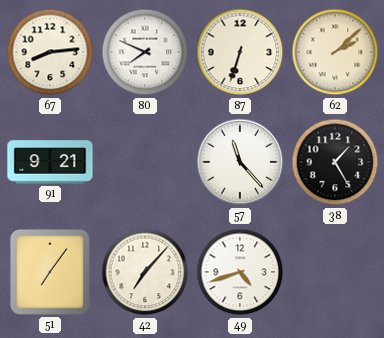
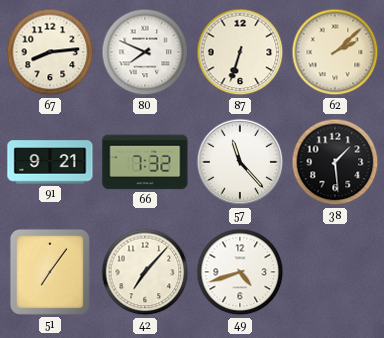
66: none -> 7:32 (145, 162)
38: 1:25 -> 1:29 (335, 162)
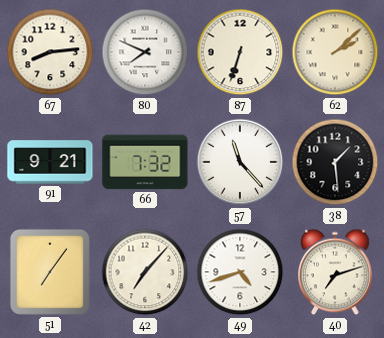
40: none -> 7:12 (335, 272)
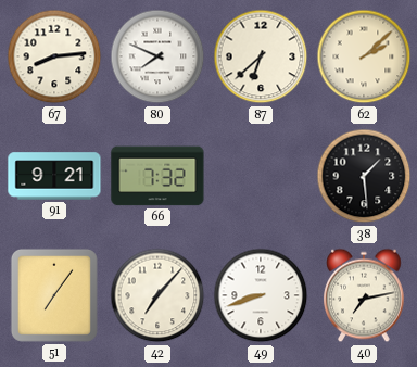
87: 6:33 -> 6:38 (261, 56)
57: 11:23 -> none (240, 162)
49: 4:42 -> 8:42 (261, 295)
40: 7:12 -> 7:13 (364, 295)
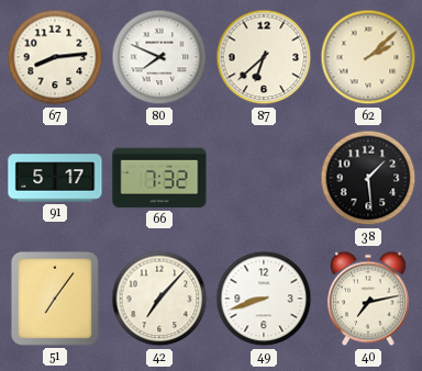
91: 9:21 -> 5:17 (55, 178)
